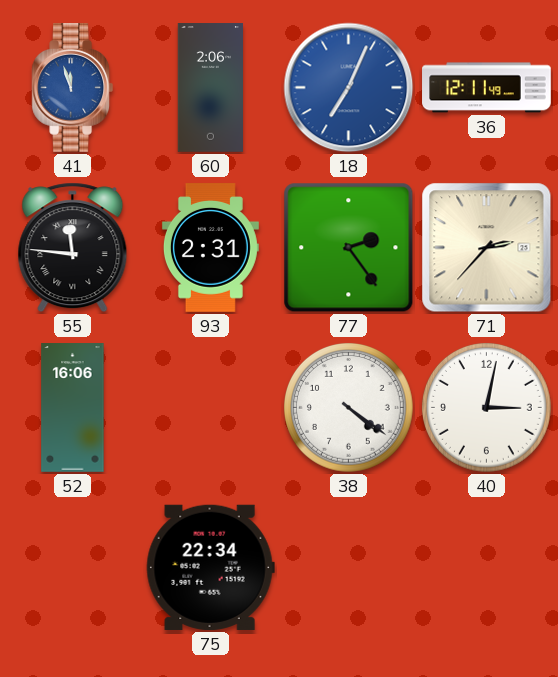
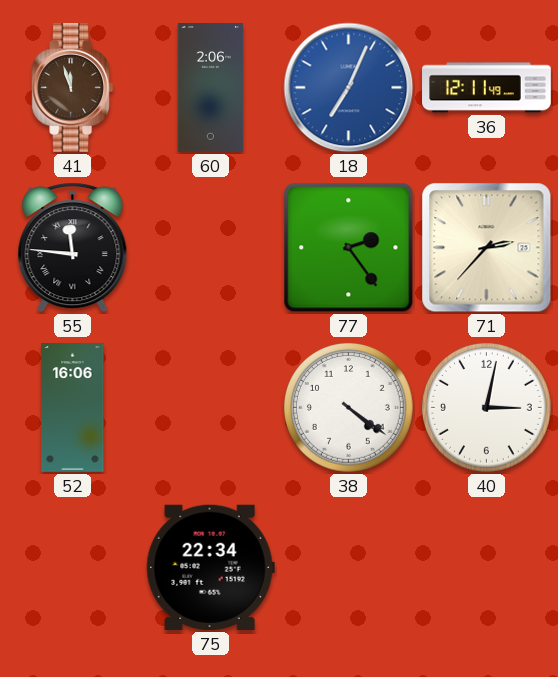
41 dial: blue -> brown (73, 88)
93: 2:31 -> none (210, 248)
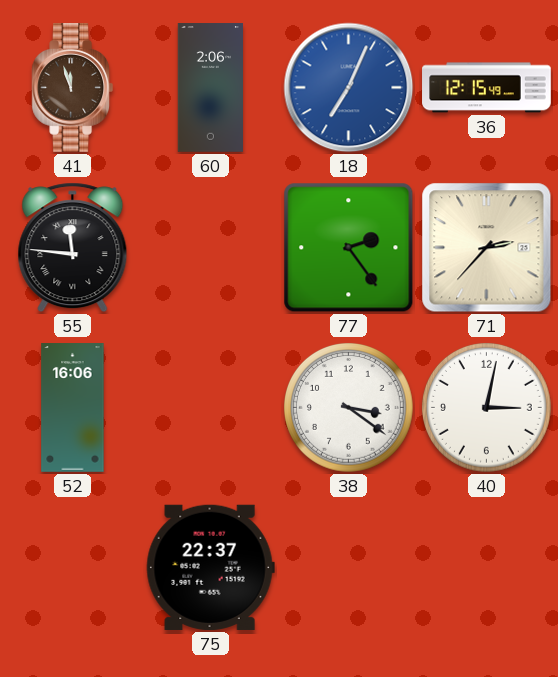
36: 12:11 -> 12:15 (487, 88)
38: 4:21 -> 3:21 (348, 407)
75: 22:34 -> 22:37 (210, 567)
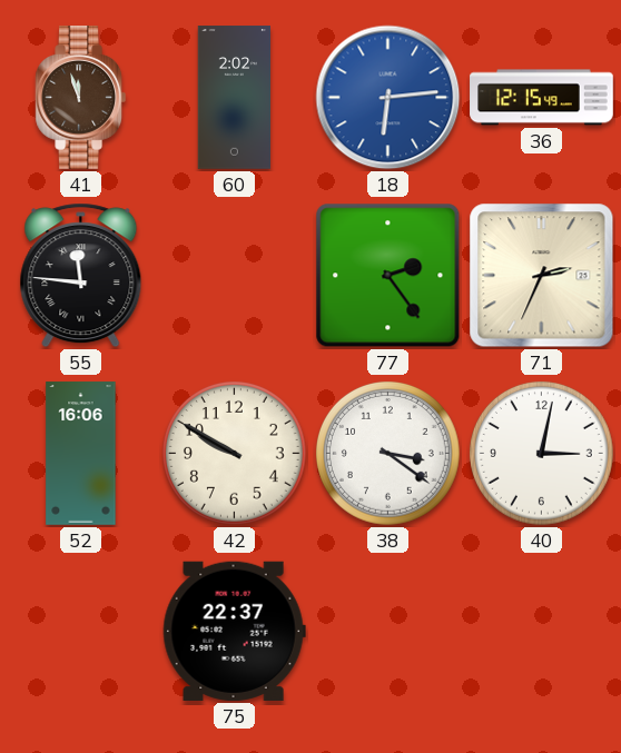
60: 2:06 -> 2:02 (235, 98)
18: 7:04 -> 6:14 (388, 98)
71: 2:37 -> 2:34 (542, 276)
42: none -> 9:50 (234, 453)
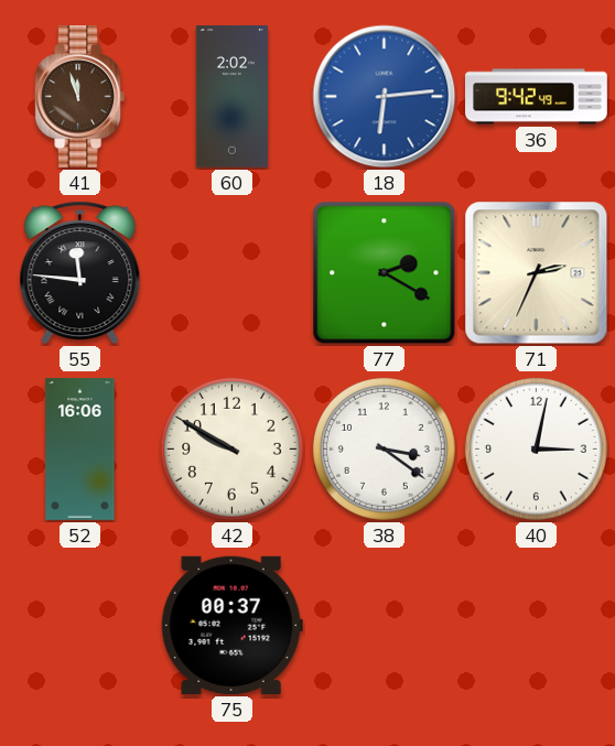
36: 12:15 -> 9:42 (537, 97)
77: 2:24 -> 2:20 (385, 273)
75: 22:37 -> 00:37 (231, 625)
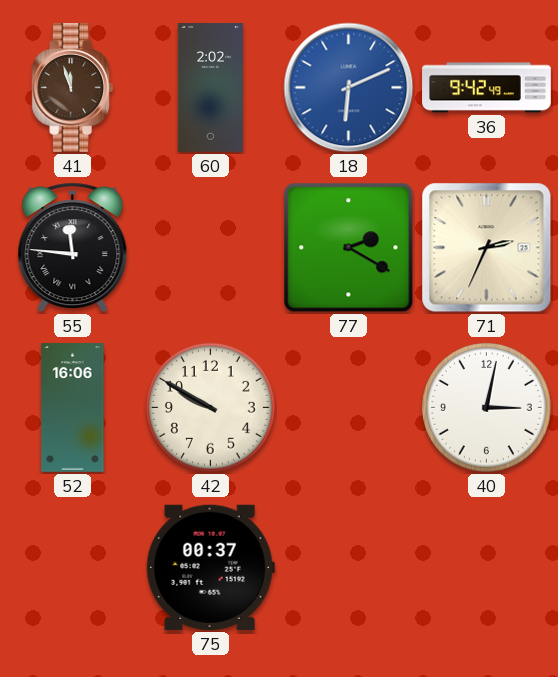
18: 6:14 -> 6:11 (349, 88)
38: 3:21 -> none (384, 448)
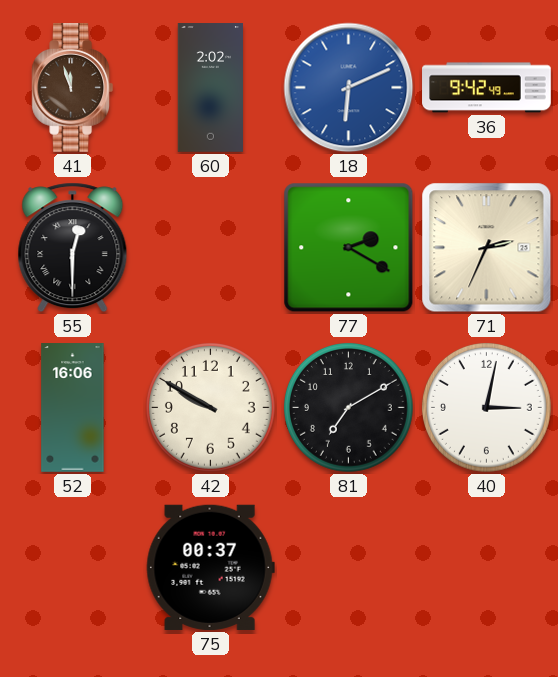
55: 11:46 -> 12:30 (73, 248)
81: none -> 7:10 (348, 407)
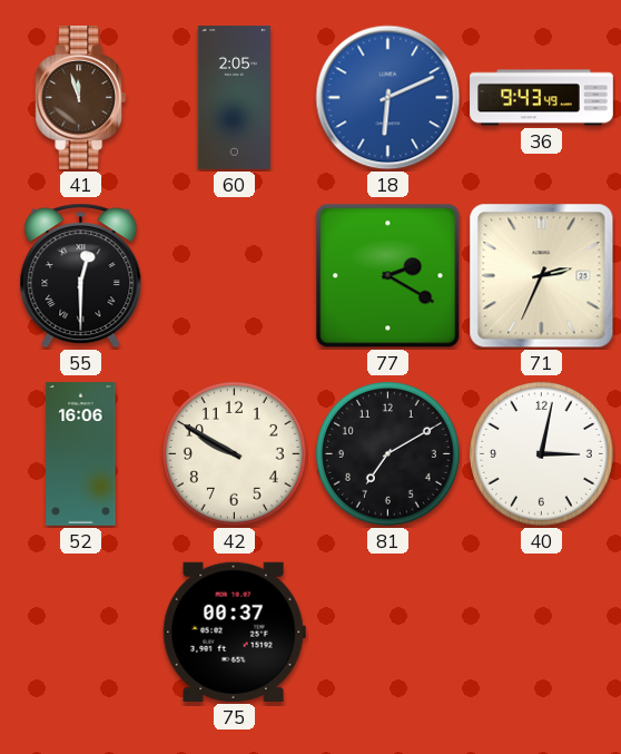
60: 2:02 -> 2:05 (235, 98)
36: 9:42 -> 9:43 (542, 98)
